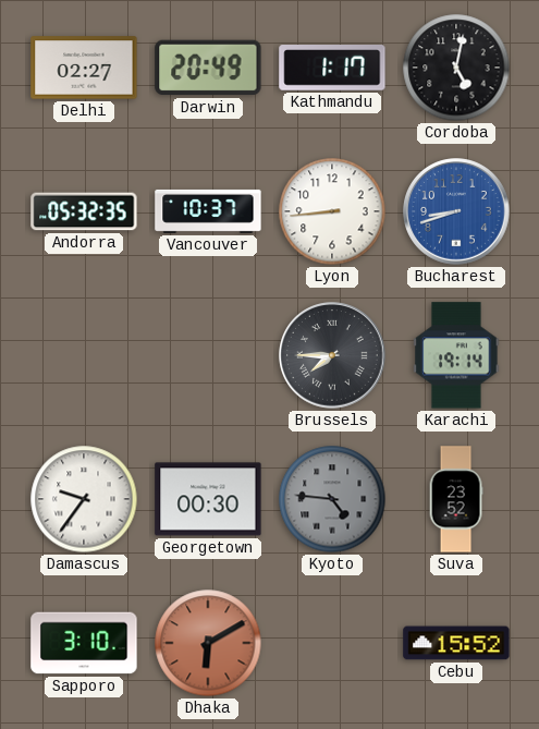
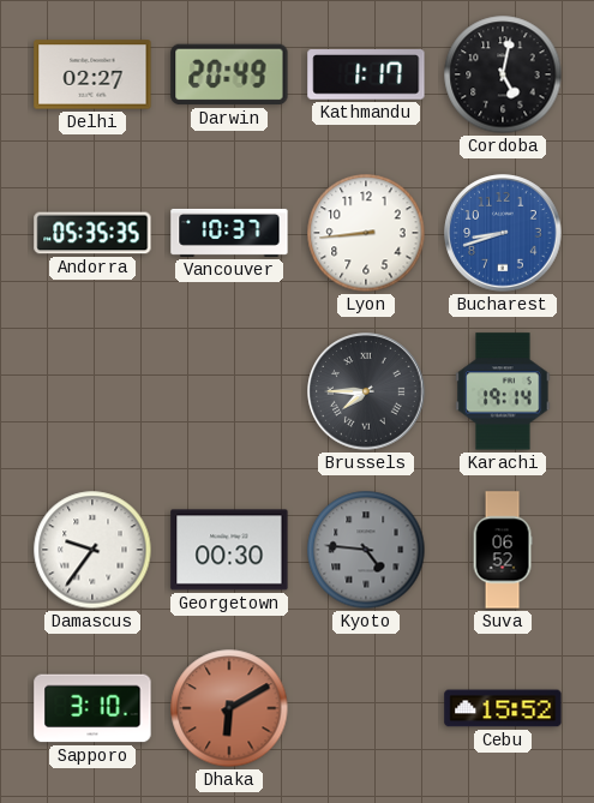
Andorra: 05:32 -> 05:35 (92, 233)
Suva: 23:52 -> 06:52 (503, 550)
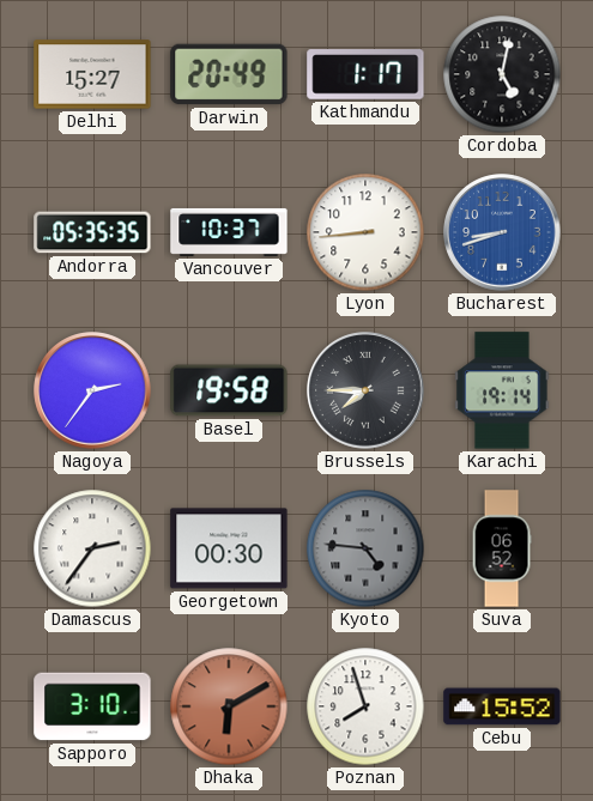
Delhi: 02:27 -> 15:27 (92, 74)
Nagoya: none -> 2:36 (92, 390)
Basel: none -> 19:58 (229, 390)
Damascus: 9:36 -> 2:36 (92, 548)
Poznan: none -> 7:57 (365, 706)
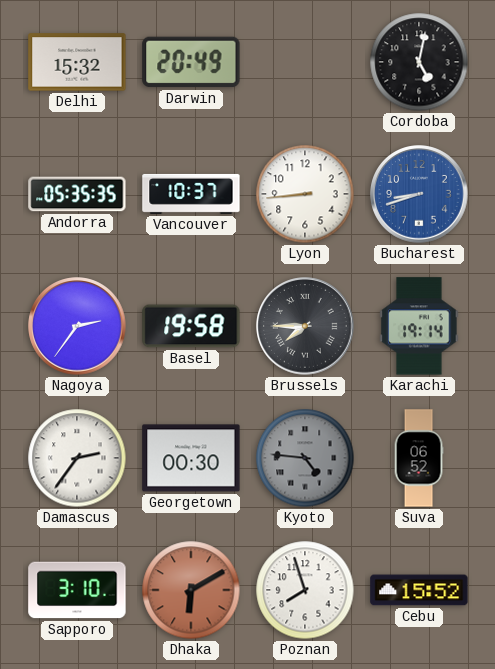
Delhi: 15:27 -> 15:32 (77, 62)
Kathmandu: 1:17 -> none (365, 75)
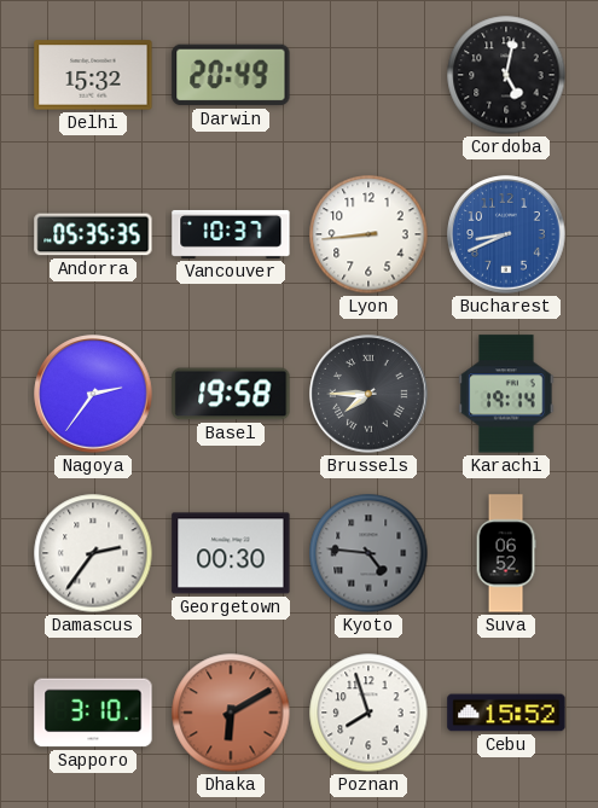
Bucharest: 8:42 -> 8:41 (506, 234)
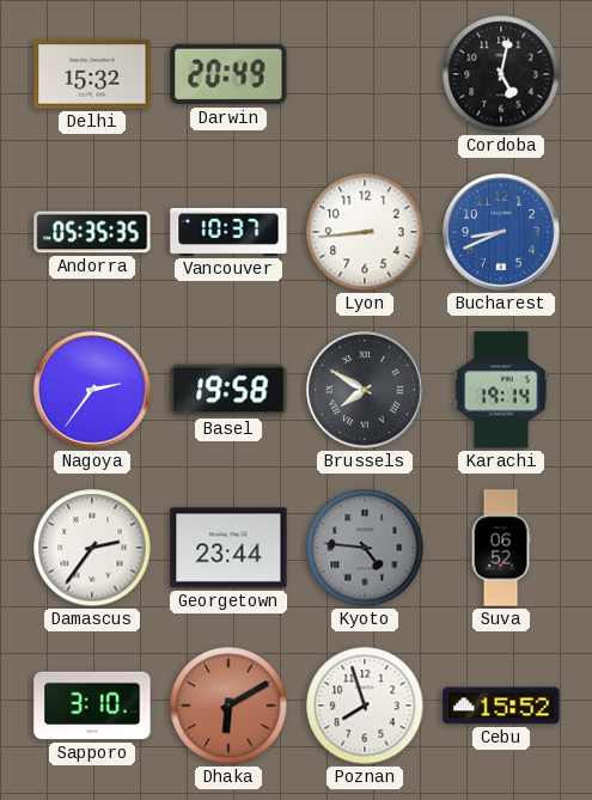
Brussels: 7:45 -> 7:50 (365, 390)
Georgetown: 00:30 -> 23:44 (228, 548)
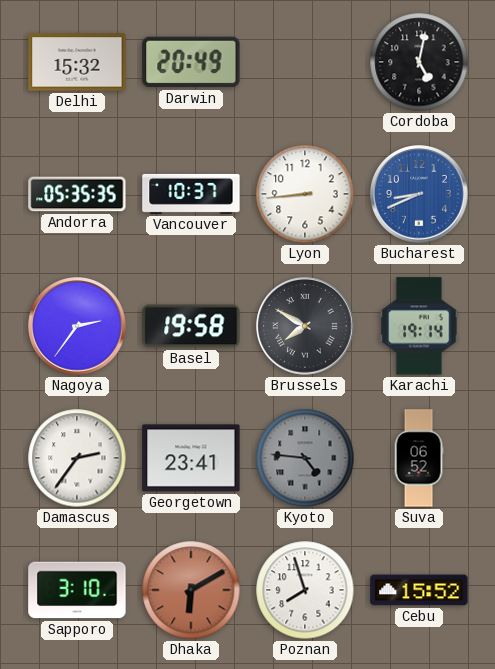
Georgetown: 23:44 -> 23:41 (191, 458)
